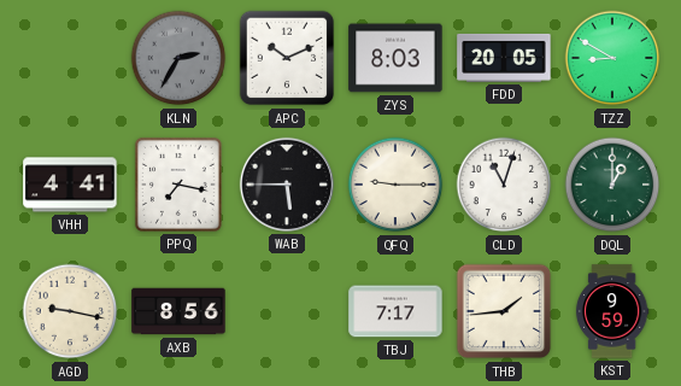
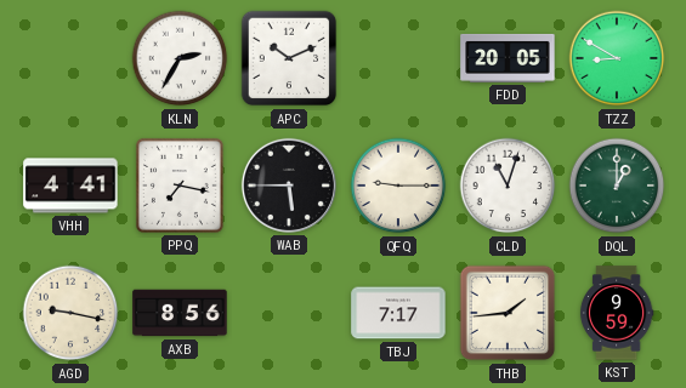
KLN dial: grey -> white (180, 58)
ZYS: 8:03 -> none (395, 58)
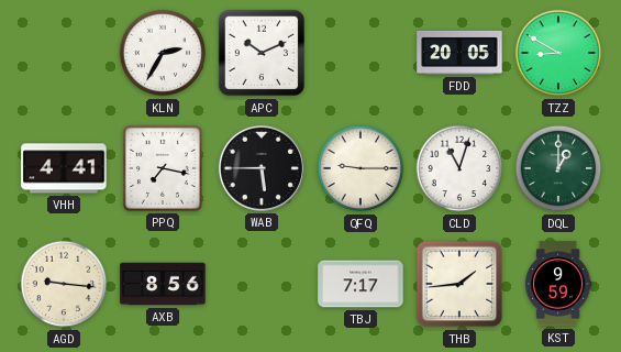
AGD: 9:17 -> 9:16 (64, 284)
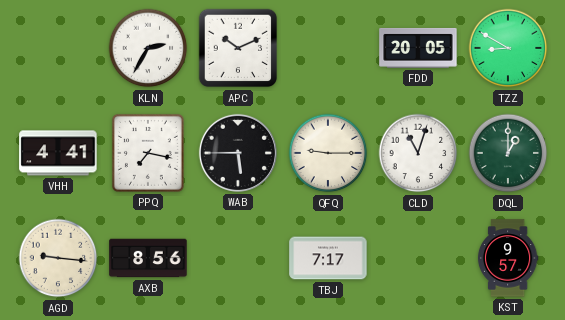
THB: 1:44 -> none (459, 284)
KST: 9:59 -> 9:57 (508, 258)
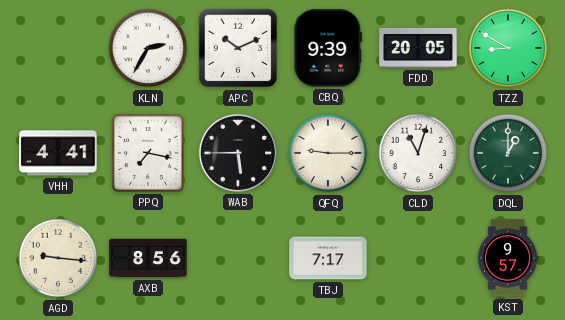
CBQ: none -> 9:39 (328, 48)
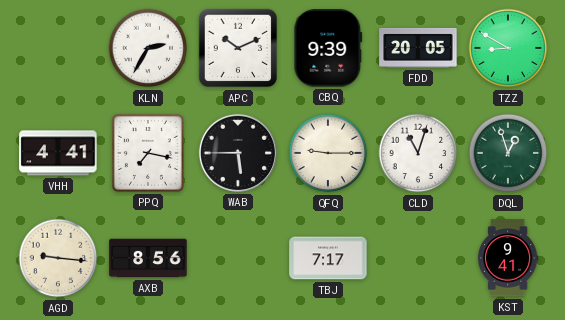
DQL: 1:00 -> 12:57 (508, 153)
KST: 9:57 -> 9:41 (508, 258)
